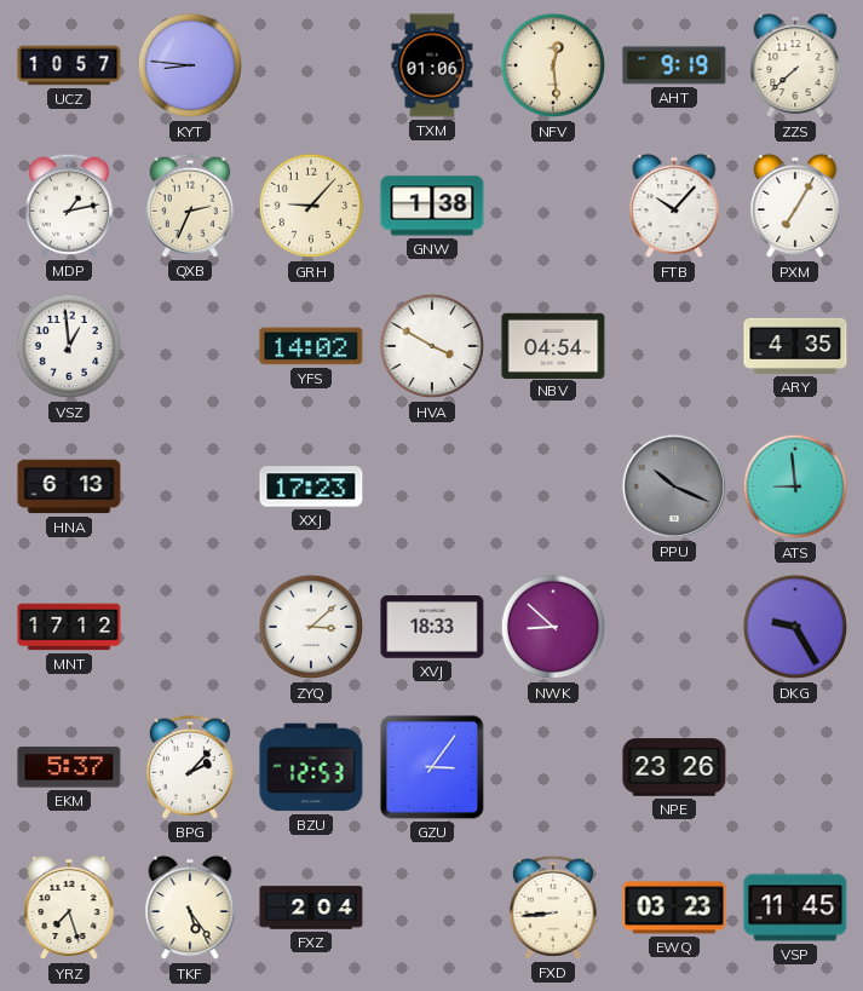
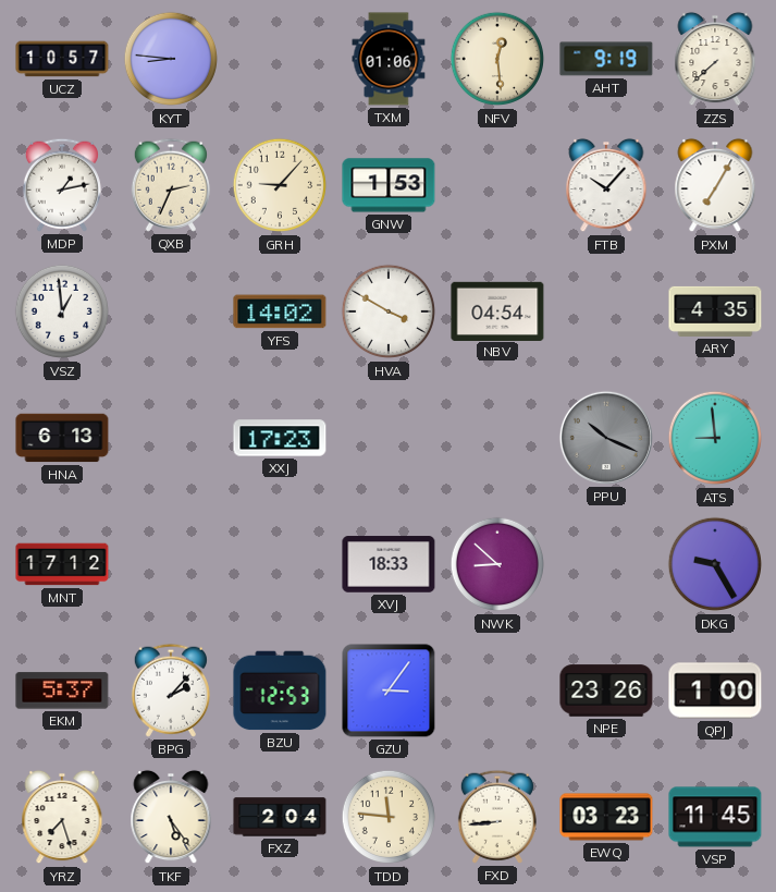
GNW: 1:38 -> 1:53 (389, 185)
ZYQ: 3:08 -> none (311, 627)
QPJ: none -> 1:00 (715, 691)
TDD: none -> 11:46 (389, 817)
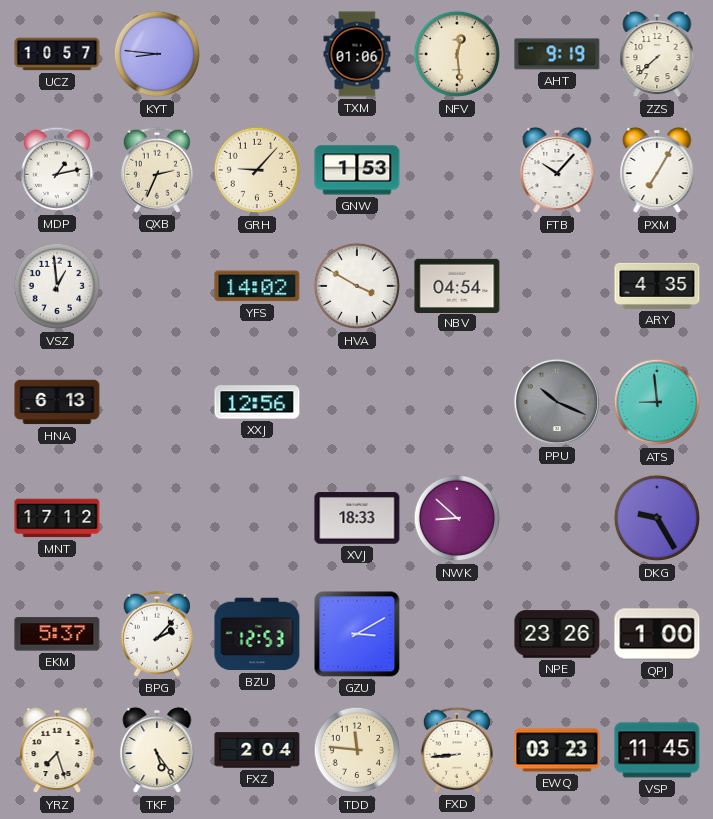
XXJ: 17:23 -> 12:56 (257, 402)
GZU: 3:06 -> 3:10 (357, 634)
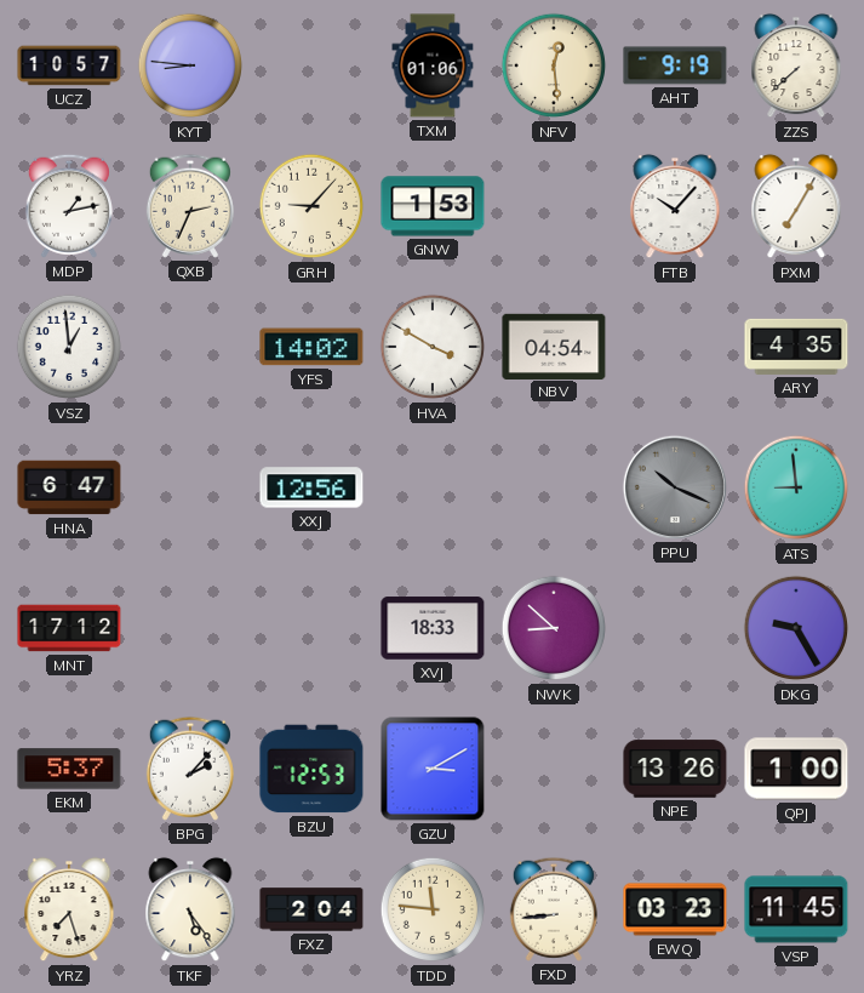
HNA: 6:13 -> 6:47 (69, 487)
NPE: 23:26 -> 13:26 (675, 769)
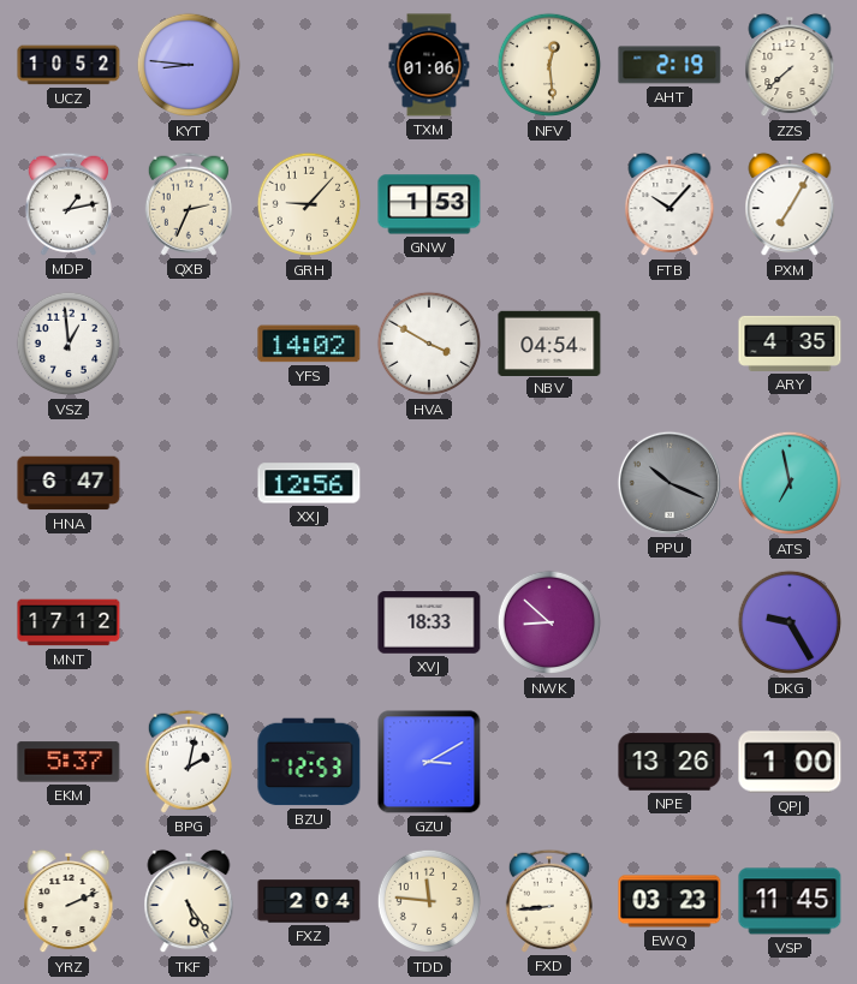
UCZ: 10:57 -> 10:52 (69, 65)
AHT: 9:19 -> 2:19 (669, 65)
ATS: 8:59 -> 6:58 (790, 483)
BPG: 2:07 -> 2:02 (189, 762)
YRZ: 7:27 -> 2:11 (69, 901)
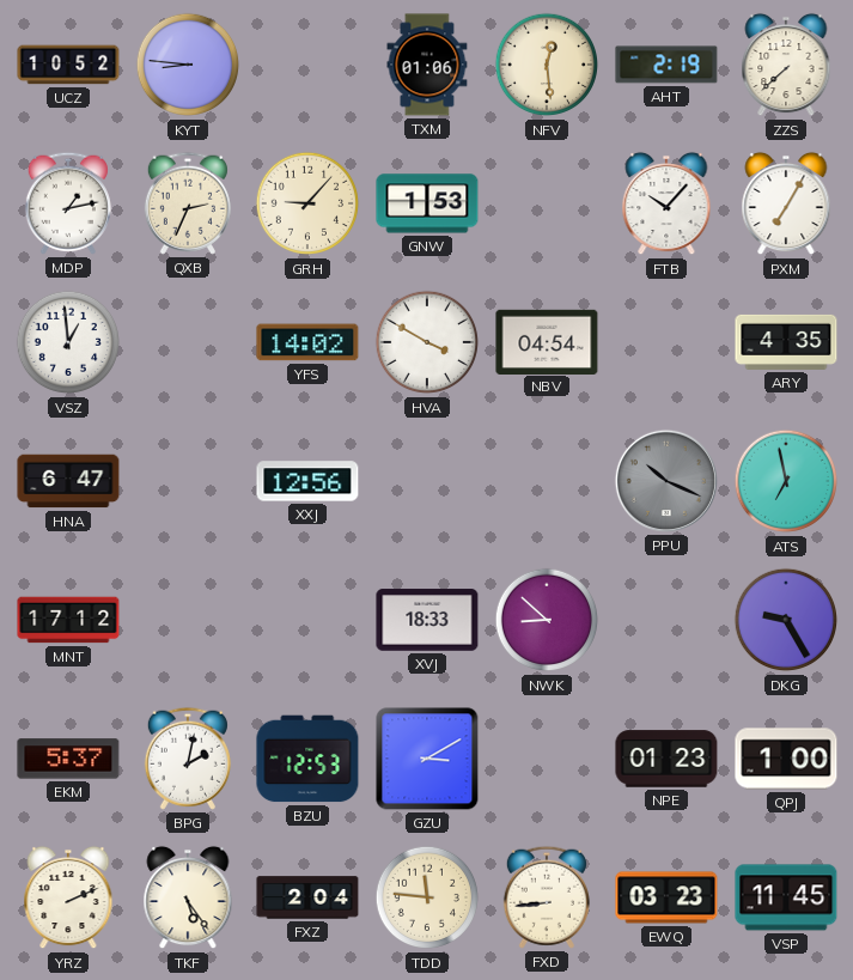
NPE: 13:26 -> 01:23 (666, 759)
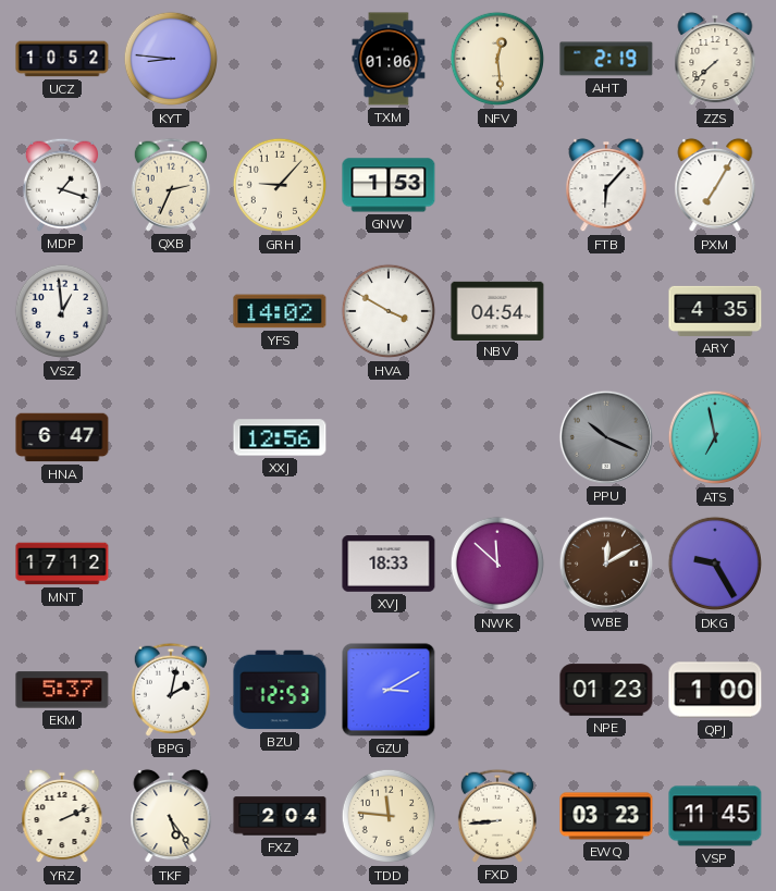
MDP: 1:13 -> 1:18 (62, 185)
FTB: 10:07 -> 6:07 (606, 185)
NWK: 8:52 -> 11:52 (497, 564)
WBE: none -> 12:10 (606, 564)
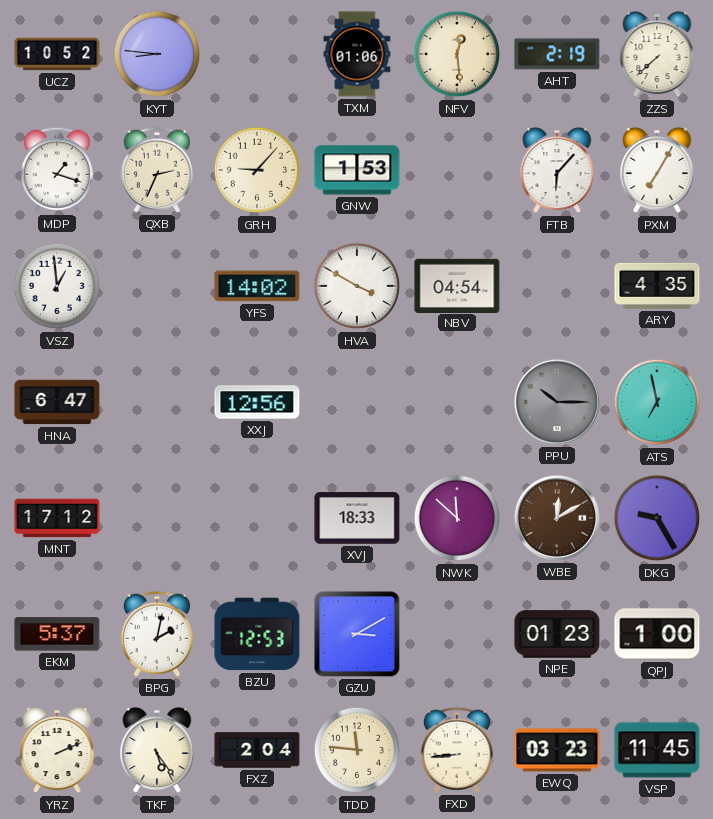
PPU: 10:19 -> 10:15 (557, 402)
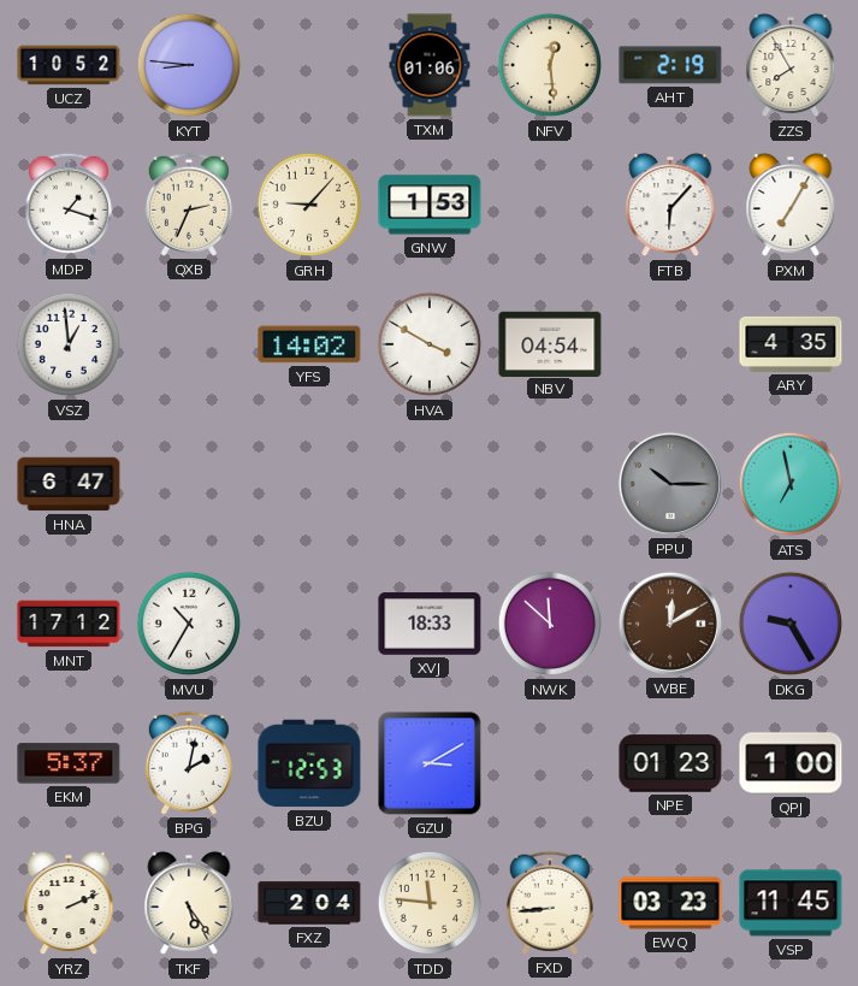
ZZS: 7:38 -> 7:55 (791, 65)
XXJ: 12:56 -> none (257, 402)
MVU: none -> 10:35 (189, 624)
